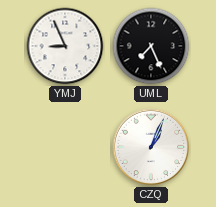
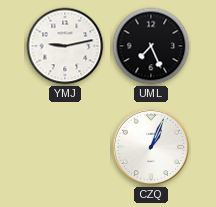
YMJ: 8:56 -> 9:13 (65, 46)
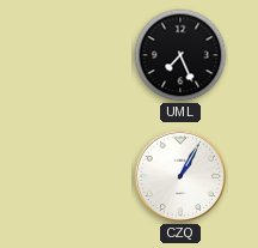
YMJ: 9:13 -> none (65, 46)
CZQ: 1:04 -> 1:05 (180, 176)
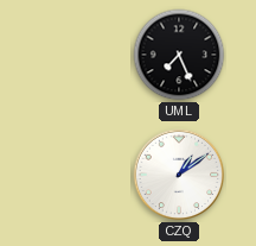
CZQ: 1:05 -> 1:09 (179, 175)
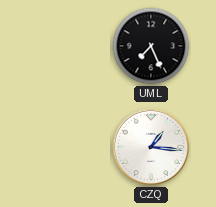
CZQ: 1:09 -> 1:16 (151, 147)
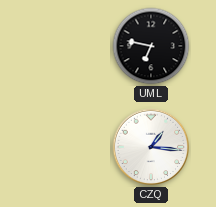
UML: 7:26 -> 6:47 (151, 46)
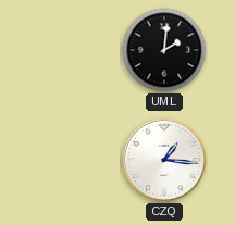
UML: 6:47 -> 2:01 (164, 50)
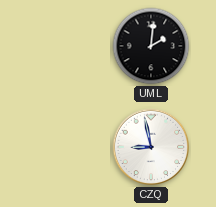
CZQ: 1:16 -> 8:58 (151, 147)
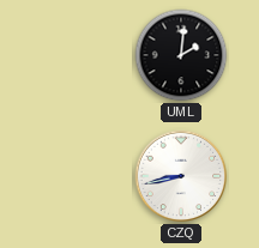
CZQ: 8:58 -> 8:43 (181, 176)
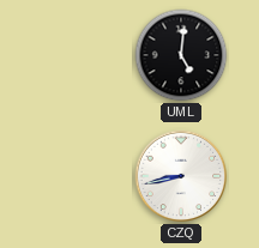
UML: 2:01 -> 5:01 (181, 55)
